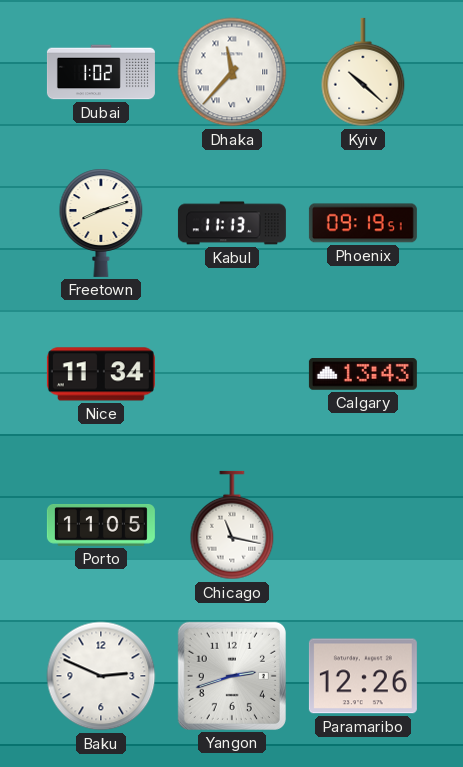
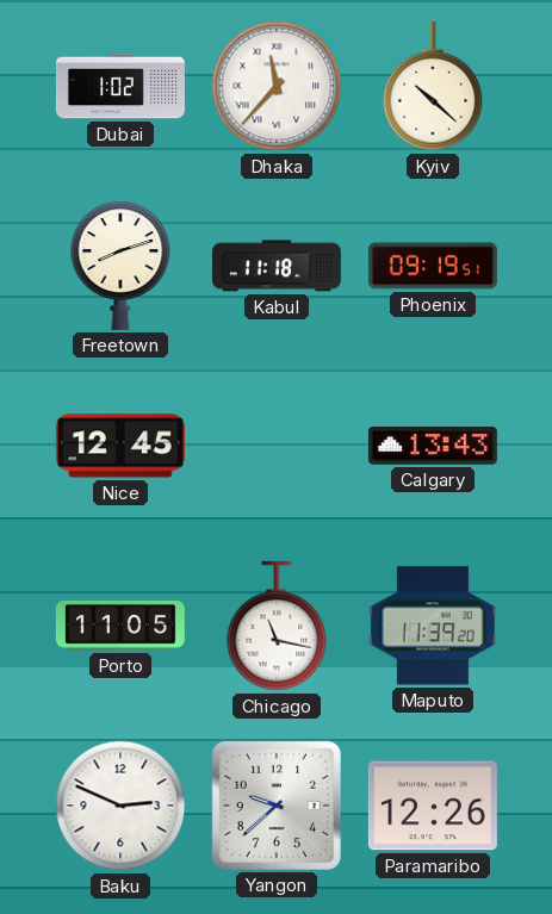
Kabul: 11:13 -> 11:18 (277, 266)
Nice: 11:34 -> 12:45 (120, 446)
Maputo: none -> 11:39 (433, 626)
Yangon: 2:42 -> 9:38 (277, 806)
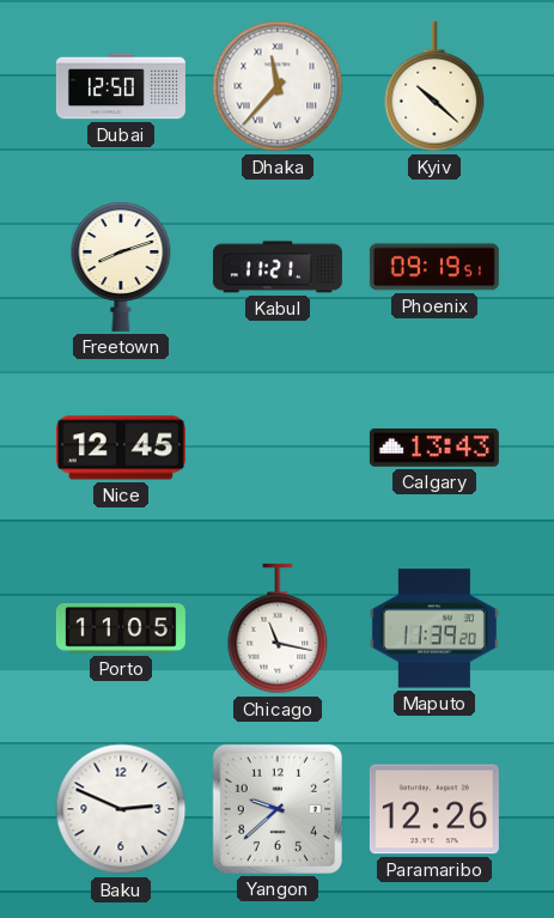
Dubai: 1:02 -> 12:50 (121, 86)
Kabul: 11:18 -> 11:21 (278, 267)
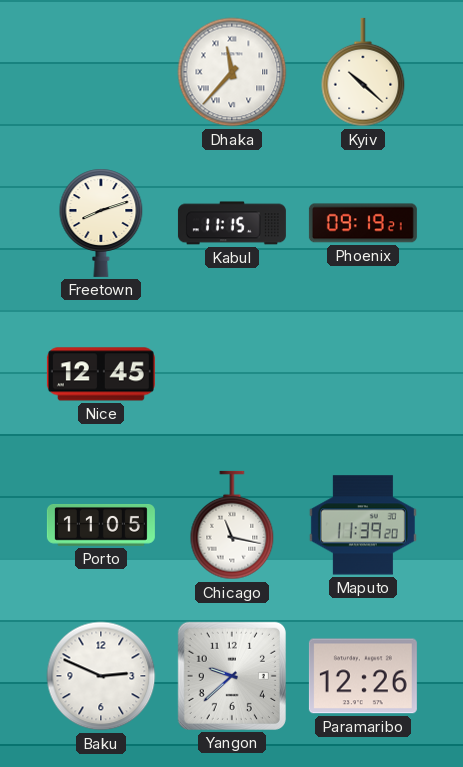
Dubai: 12:50 -> none (121, 86)
Kabul: 11:21 -> 11:15 (232, 223)
Phoenix: 09:19:51 -> 09:19:21 (363, 223)
Calgary: 13:43 -> none (434, 449)
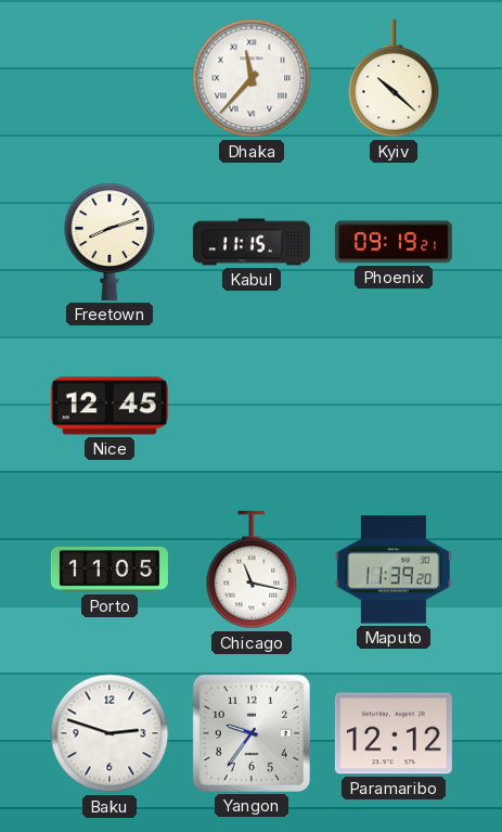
Baku: 2:49 -> 2:48 (110, 733)
Yangon: 9:38 -> 9:36 (252, 733)
Paramaribo: 12:26 -> 12:12 (394, 733)
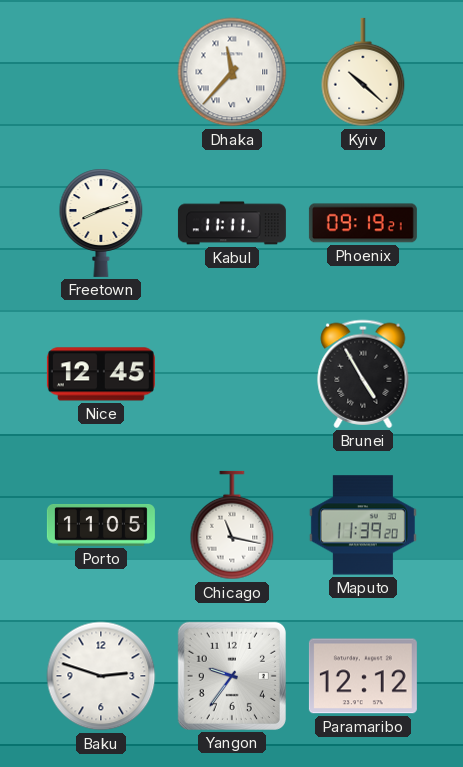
Kabul: 11:15 -> 11:11 (232, 223)
Brunei: none -> 4:55 (363, 374)
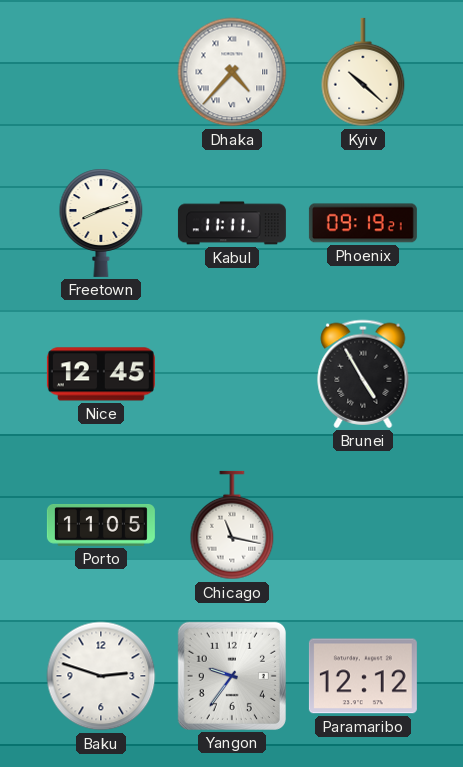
Dhaka: 11:37 -> 4:37 (232, 72)
Maputo: 11:39 -> none (363, 525)
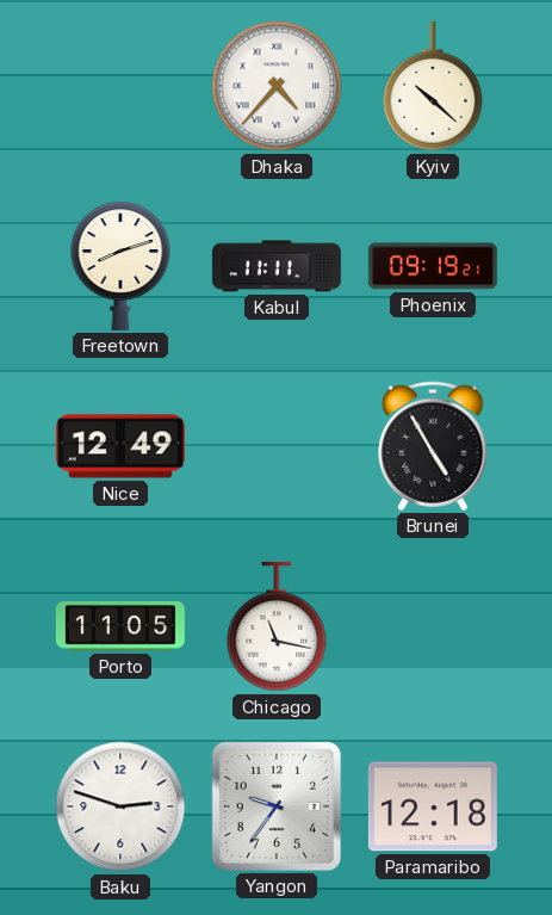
Nice: 12:45 -> 12:49 (120, 446)
Paramaribo: 12:12 -> 12:18 (433, 806)
